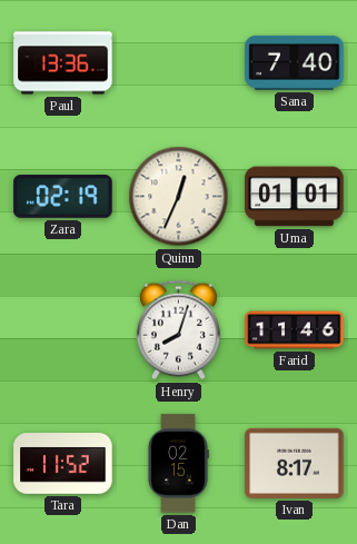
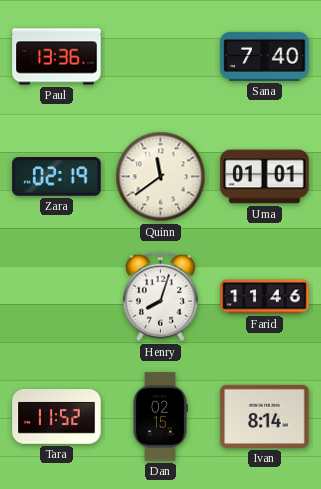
Quinn: 12:34 -> 11:39 (161, 177)
Ivan: 8:17 -> 8:14 (265, 416)
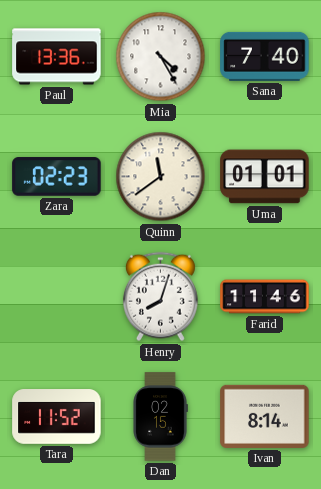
Mia: none -> 4:25 (161, 57)
Zara: 02:19 -> 02:23 (57, 177)
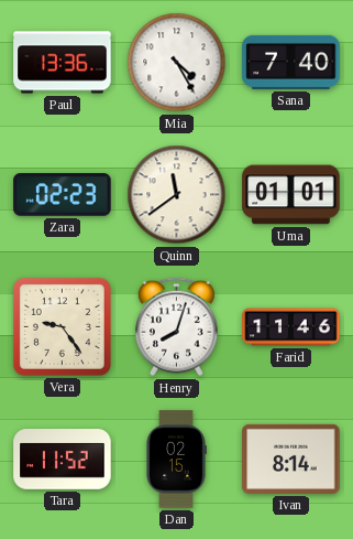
Vera: none -> 9:24 (62, 326)
